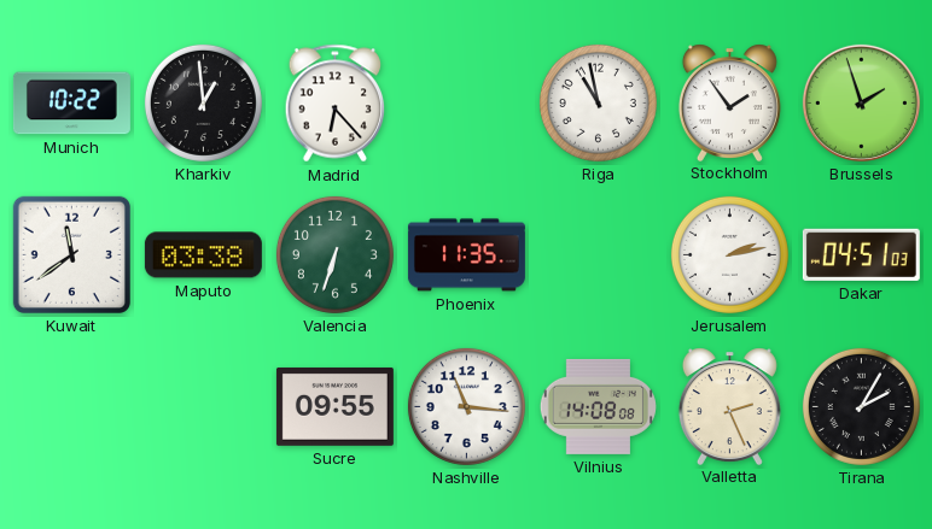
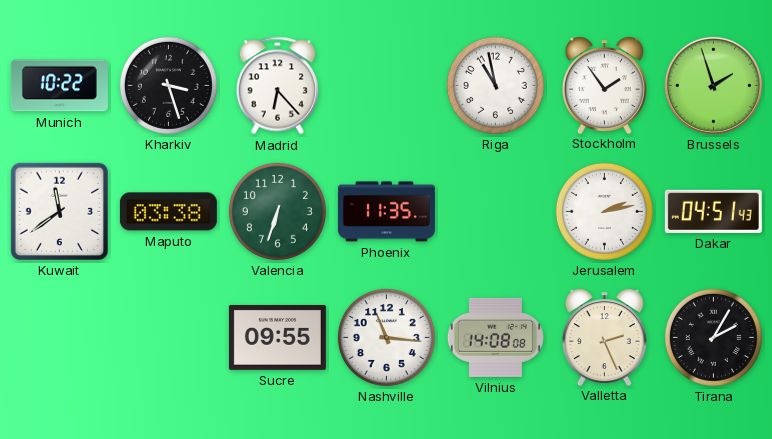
Kharkiv: 12:59 -> 3:27 (168, 85)
Dakar: 04:51:03 -> 04:51:43 (713, 211)
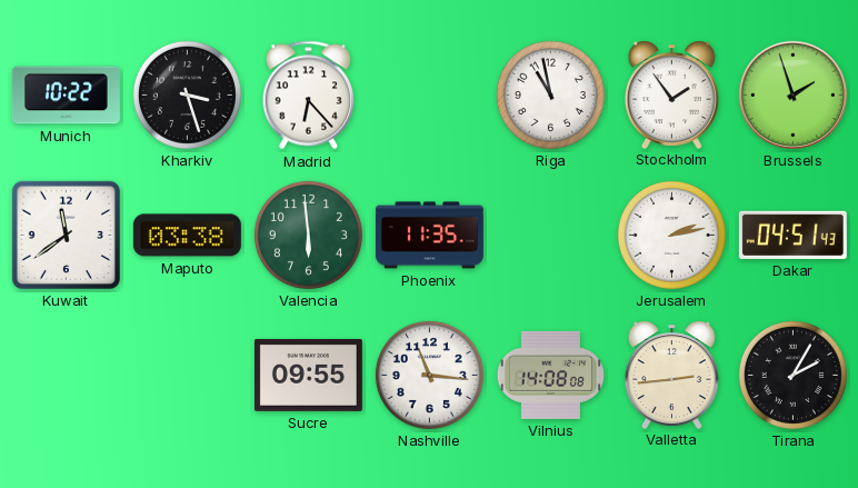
Valencia: 6:33 -> 5:59 (308, 235)
Valletta: 2:26 -> 2:44 (671, 375)
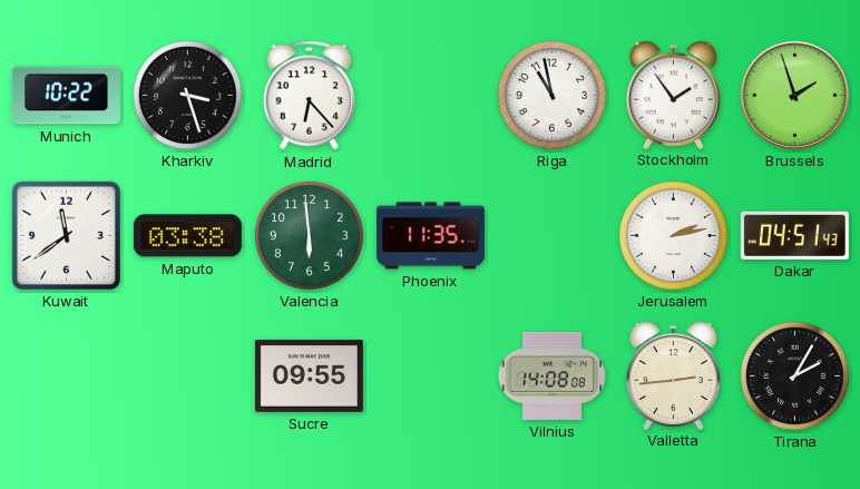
Nashville: 11:16 -> none (429, 375)
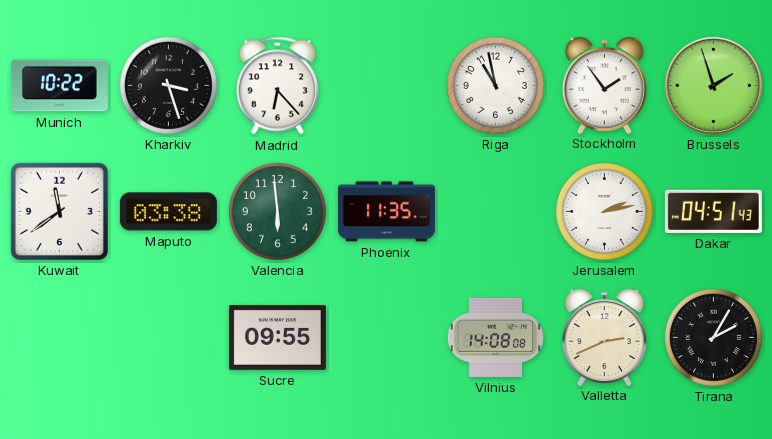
Valletta: 2:44 -> 2:41 (604, 337)
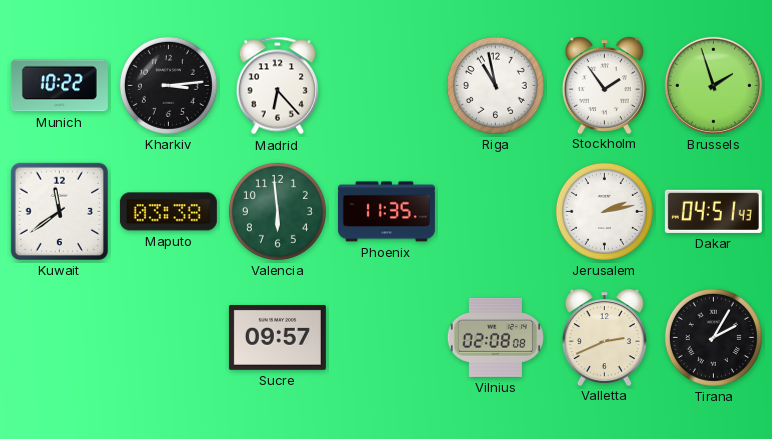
Kharkiv: 3:27 -> 3:14 (168, 85)
Sucre: 09:55 -> 09:57 (277, 337)
Vilnius: 14:08 -> 02:08 (495, 337)
